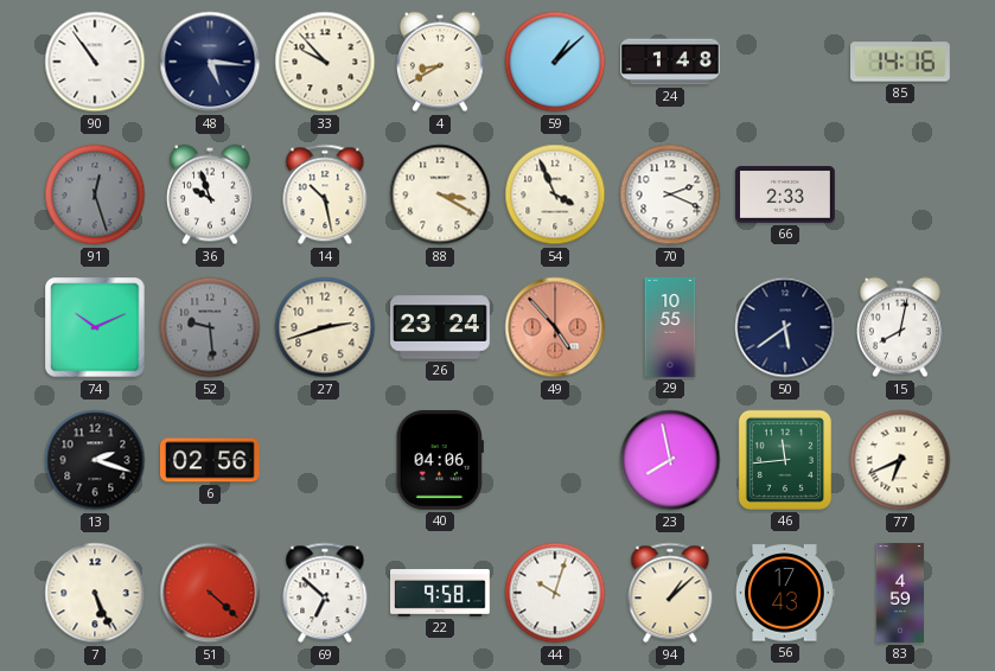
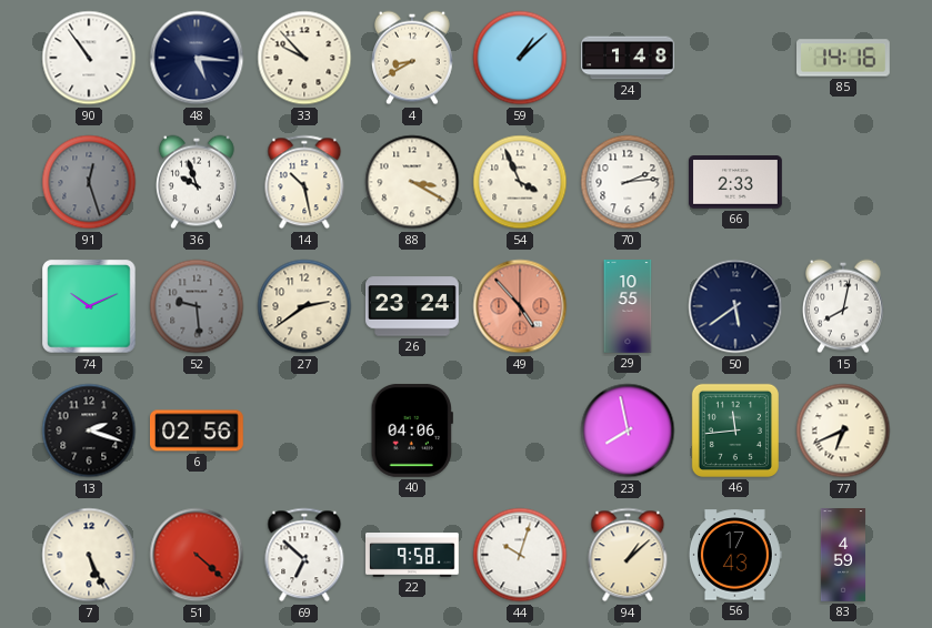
70: 2:19 -> 2:14 (628, 182)
27: 2:42 -> 2:39 (304, 306)
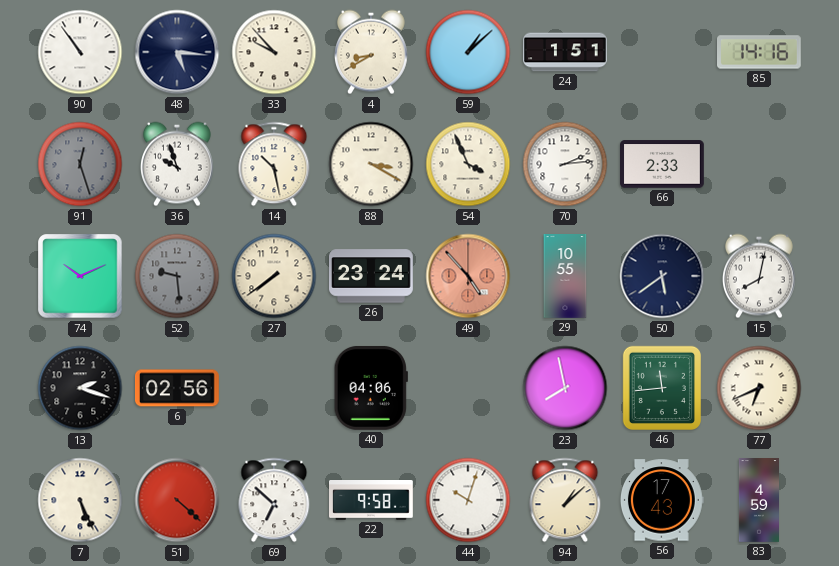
24: 1:48 -> 1:51 (566, 52)
27: 2:39 -> 7:39 (274, 276)
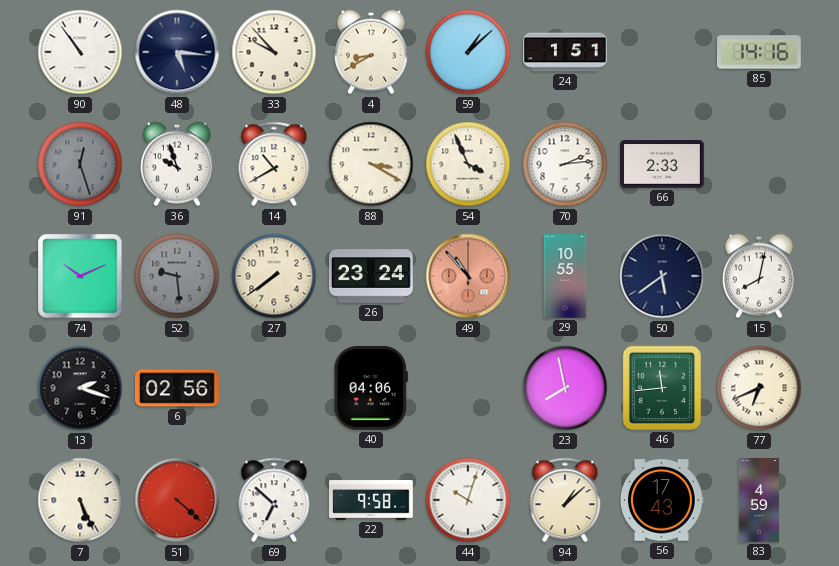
14: 10:28 -> 10:40 (274, 164)
49: 4:53 -> 10:53 (468, 276)
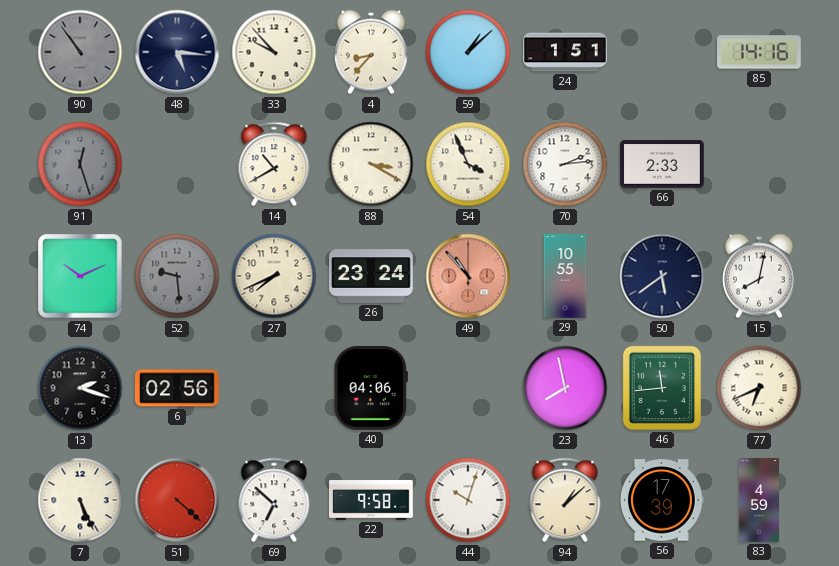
90 dial: white -> grey (80, 52)
4: 8:40 -> 8:37 (371, 52)
36: 9:57 -> none (177, 164)
27: 7:39 -> 7:41 (274, 276)
56: 17:43 -> 17:39 (662, 500)
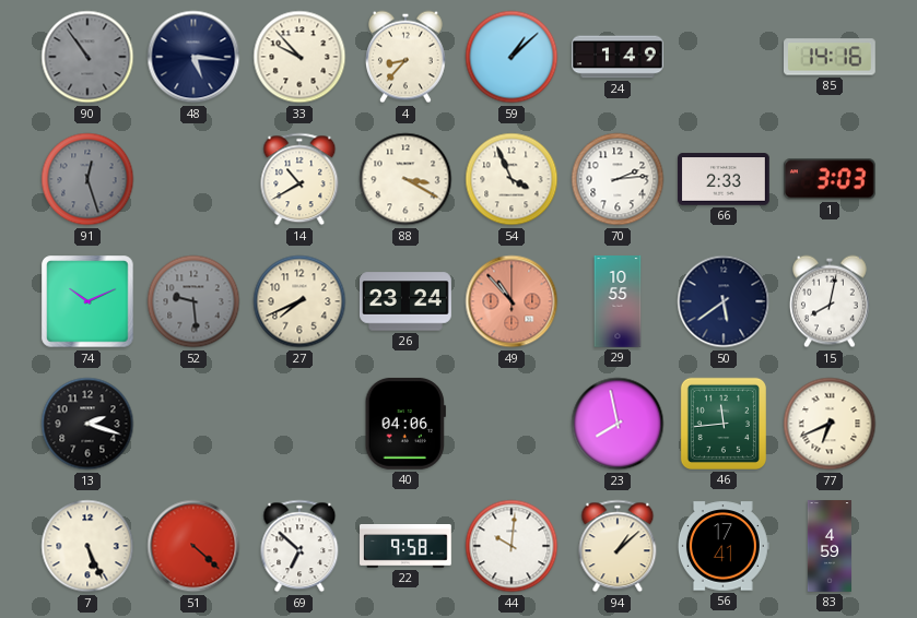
24: 1:51 -> 1:49 (619, 57)
1: none -> 3:03 (830, 179)
6: 02:56 -> none (178, 388)
44: 10:03 -> 10:01 (512, 546)
56: 17:39 -> 17:41 (724, 546)
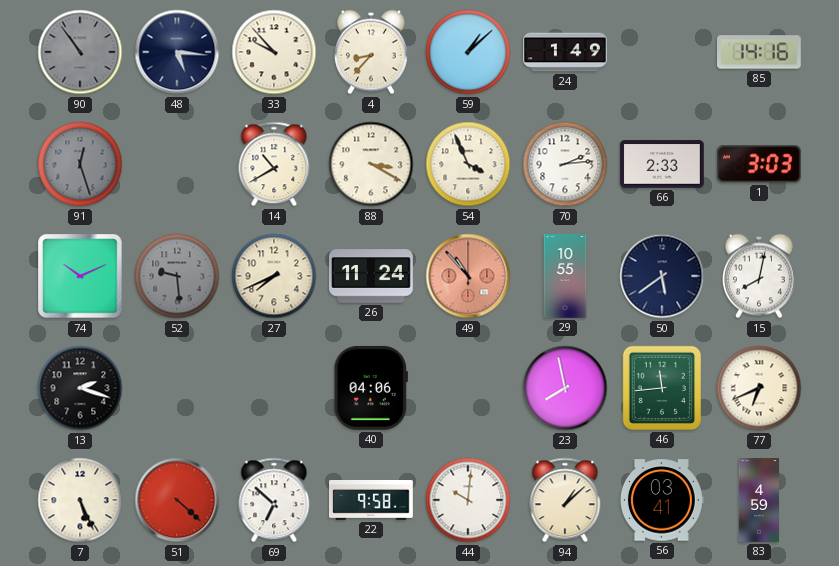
26: 23:24 -> 11:24 (372, 276)
56: 17:41 -> 03:41 (662, 500)
